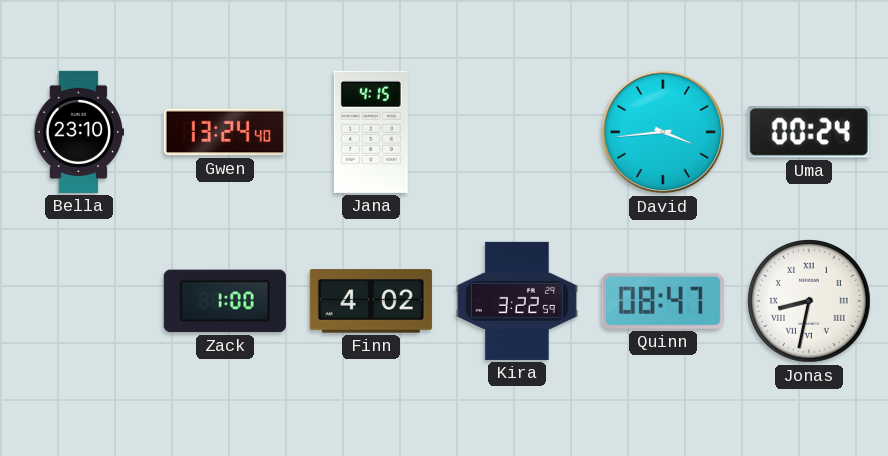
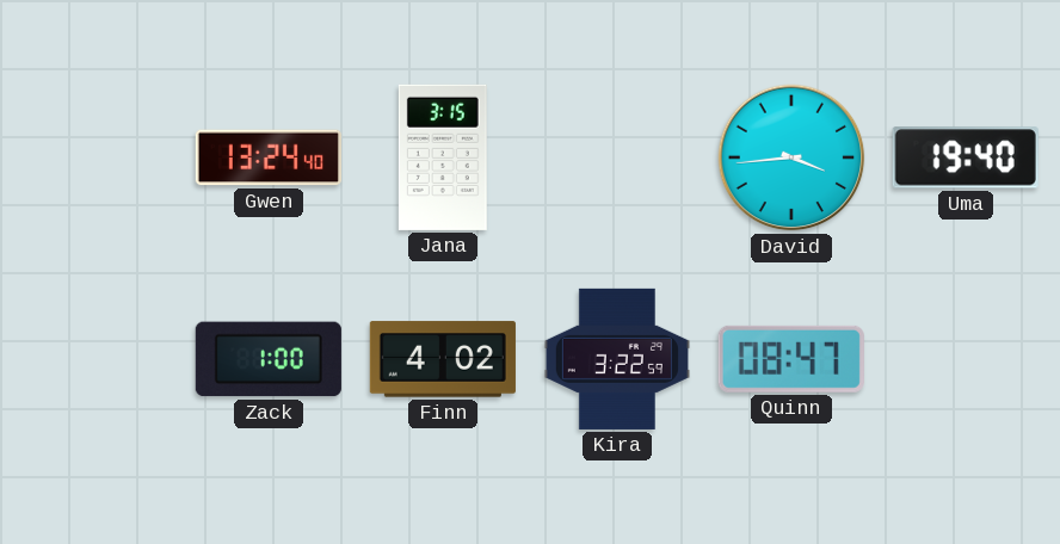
Bella: 23:10 -> none (78, 132)
Jana: 4:15 -> 3:15 (443, 157)
Uma: 00:24 -> 19:40 (966, 157)
Jonas: 8:32 -> none (810, 302)
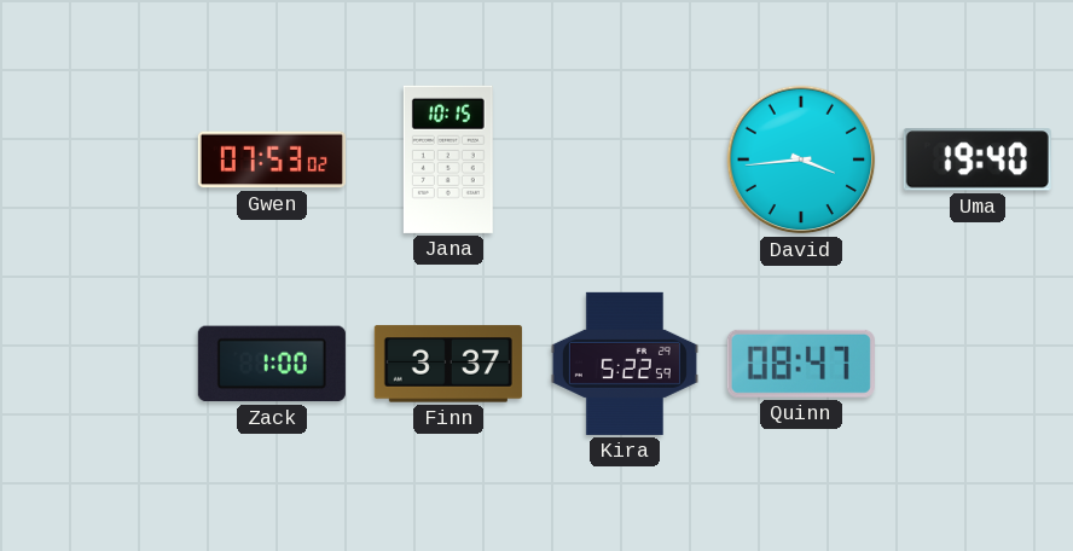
Gwen: 13:24 -> 07:53 (272, 159)
Jana: 3:15 -> 10:15 (448, 159)
Finn: 4:02 -> 3:37 (448, 364)
Kira: 3:22 -> 5:22 (625, 364)
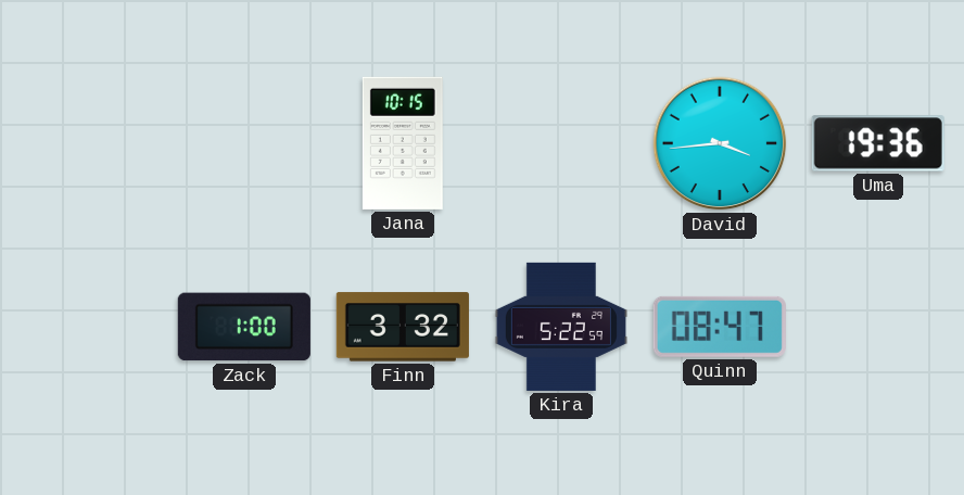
Gwen: 07:53 -> none (272, 159)
Uma: 19:40 -> 19:36 (878, 143)
Finn: 3:37 -> 3:32 (403, 327)
